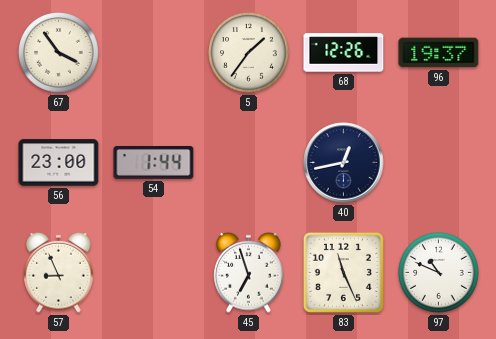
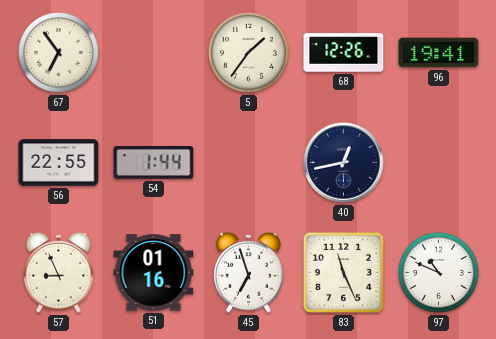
67: 3:54 -> 6:54 (59, 53)
96: 19:37 -> 19:41 (439, 53)
56: 23:00 -> 22:55 (59, 163)
51: none -> 01:16 (154, 273)
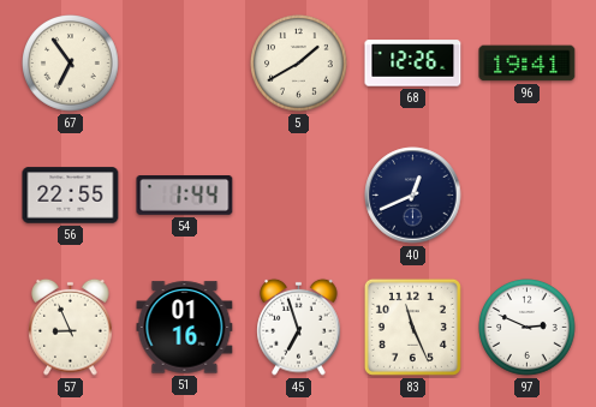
5: 1:36 -> 1:40 (299, 64)
40: 12:43 -> 12:41 (413, 196)
97: 10:49 -> 2:49 (528, 328)
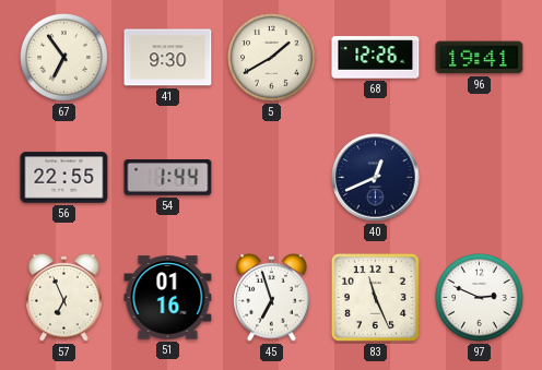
41: none -> 9:30 (168, 58)
57: 8:56 -> 6:56 (64, 297)
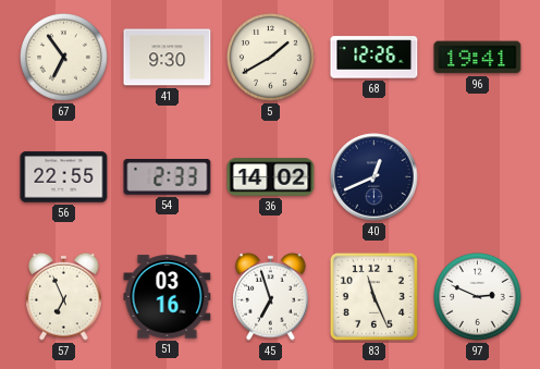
54: 1:44 -> 2:33 (168, 177)
36: none -> 14:02 (271, 177)
51: 01:16 -> 03:16 (168, 297)
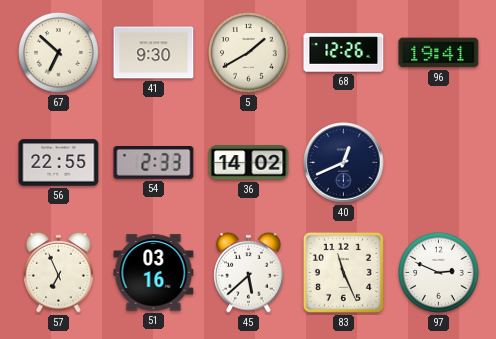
67: 6:54 -> 6:52 (59, 53)
45: 6:57 -> 5:38 (249, 272)
